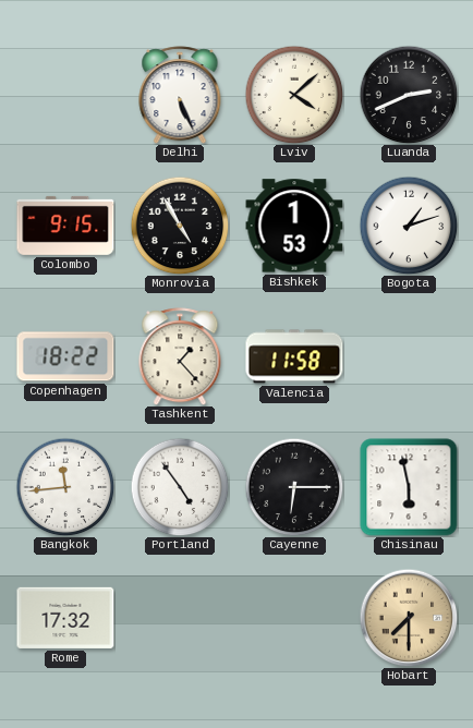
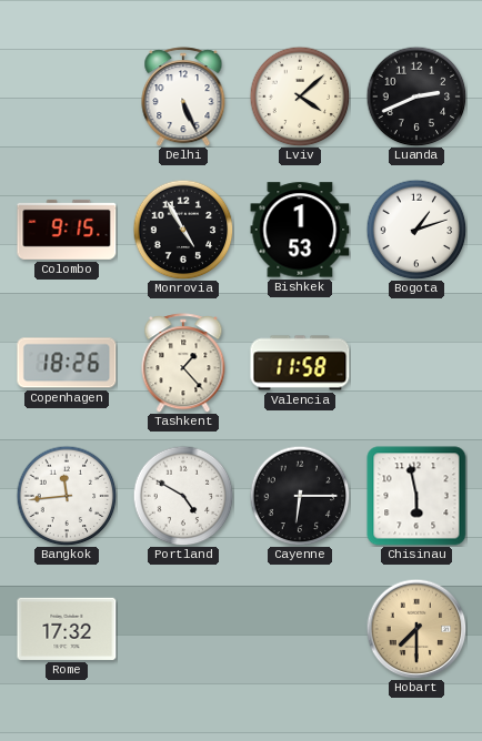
Copenhagen: 18:22 -> 18:26 (67, 363)
Portland: 4:54 -> 4:50 (183, 496)
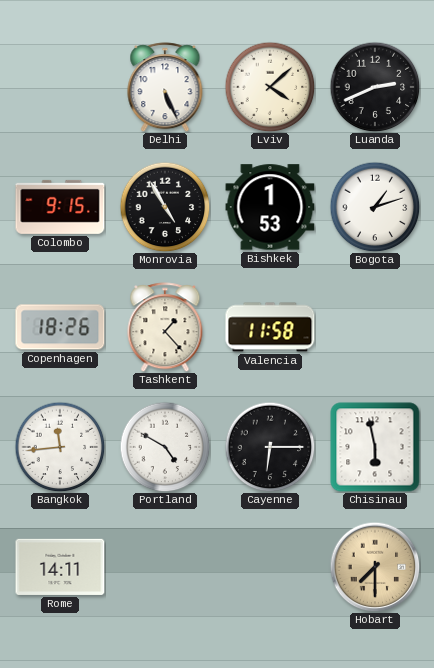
Rome: 17:32 -> 14:11 (60, 567)
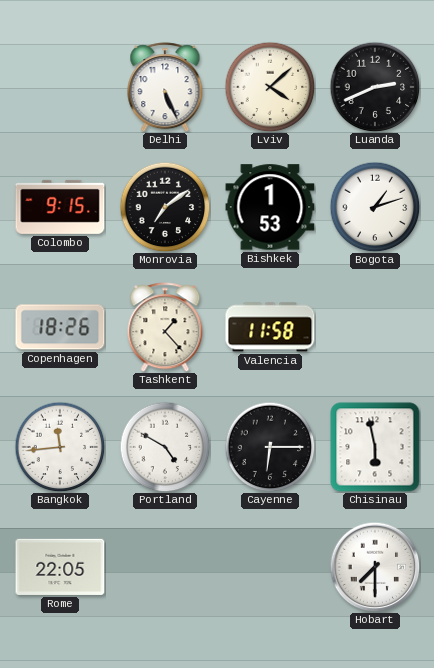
Monrovia: 4:55 -> 7:09 (165, 207)
Rome: 14:11 -> 22:05 (60, 567)
Hobart dial: champagne -> white (375, 567)
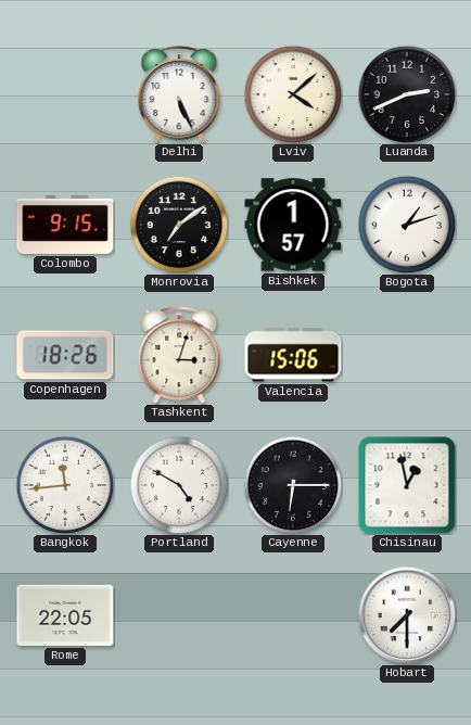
Bishkek: 1:53 -> 1:57 (293, 225)
Tashkent: 1:23 -> 3:03 (179, 355)
Valencia: 11:58 -> 15:06 (293, 355)
Chisinau: 5:58 -> 12:58 (407, 485)
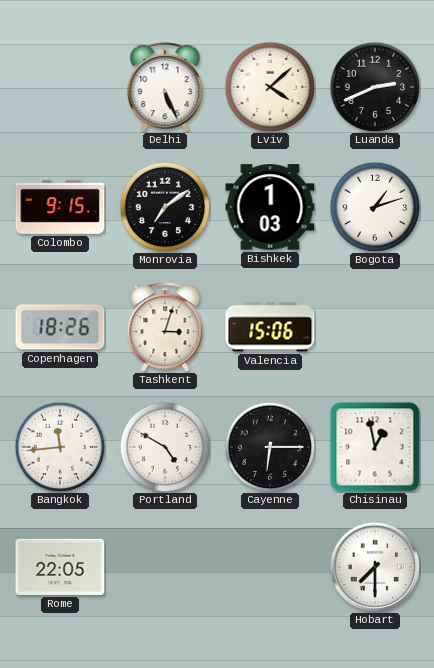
Bishkek: 1:57 -> 1:03 (270, 207)
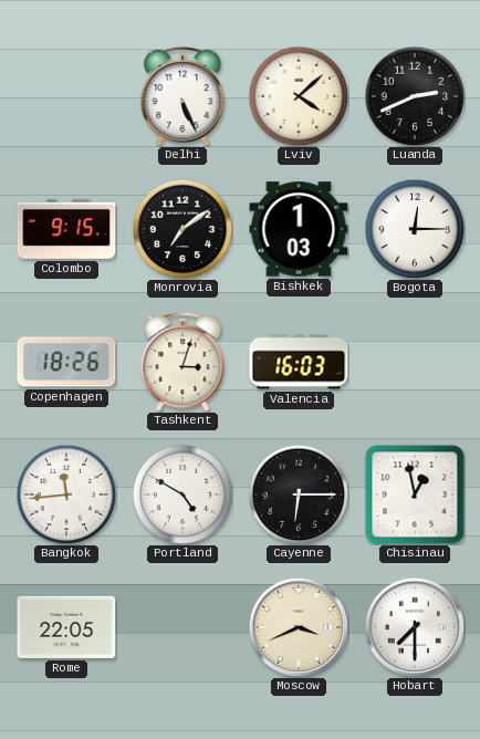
Bogota: 1:12 -> 12:15 (415, 229)
Valencia: 15:06 -> 16:03 (299, 362)
Moscow: none -> 3:41 (299, 627)
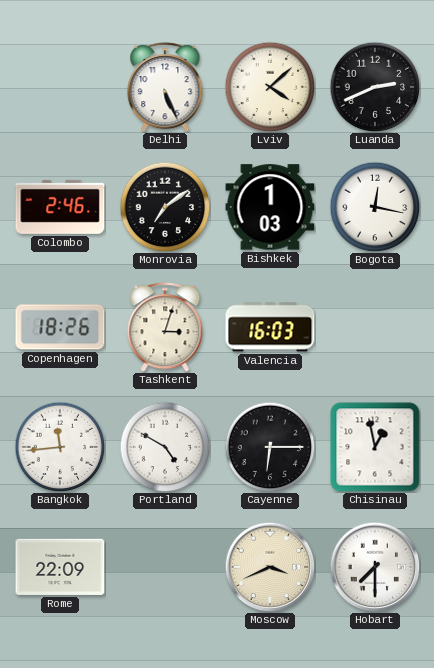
Colombo: 9:15 -> 2:46 (60, 207)
Bogota: 12:15 -> 12:17 (375, 207)
Rome: 22:05 -> 22:09 (60, 567)
